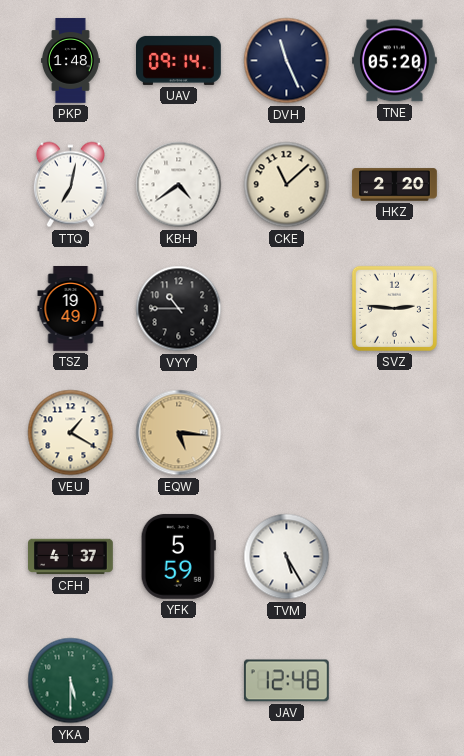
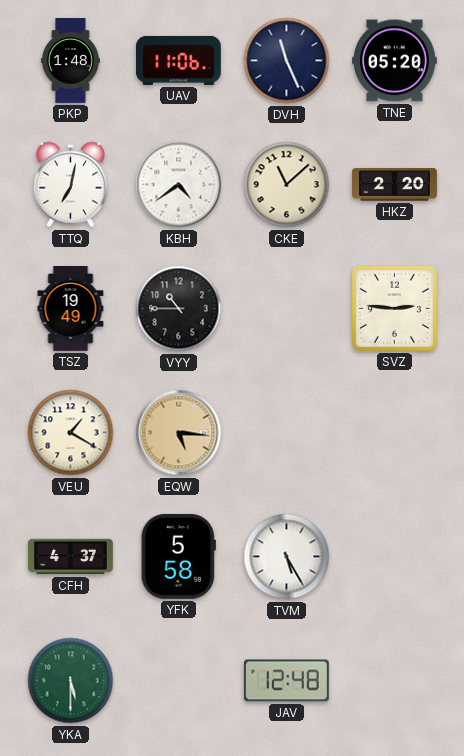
UAV: 09:14 -> 11:06 (179, 60)
YFK: 5:59 -> 5:58 (178, 556)
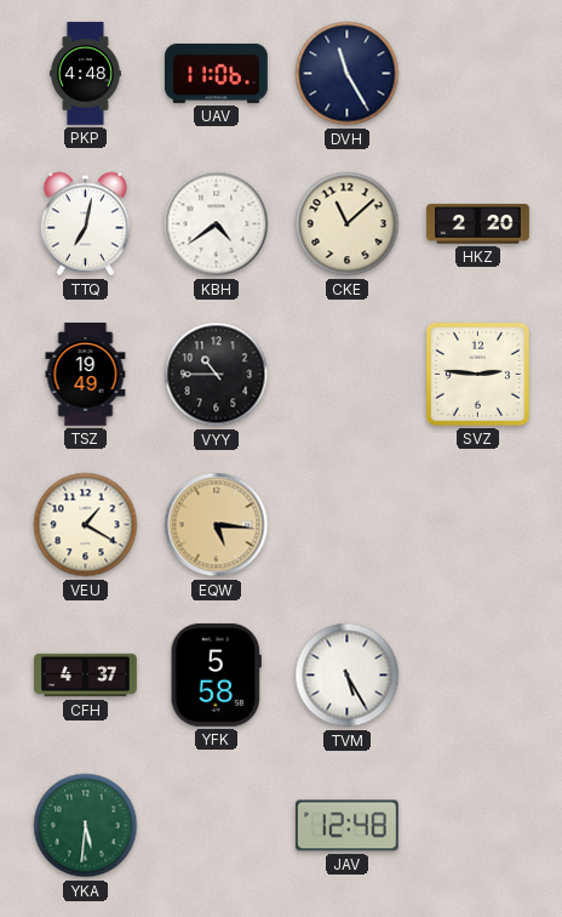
PKP: 1:48 -> 4:48 (85, 74)
DVH: 11:26 -> 11:25 (348, 74)
TNE: 05:20 -> none (395, 61)
YKA: 5:30 -> 5:31 (86, 826)
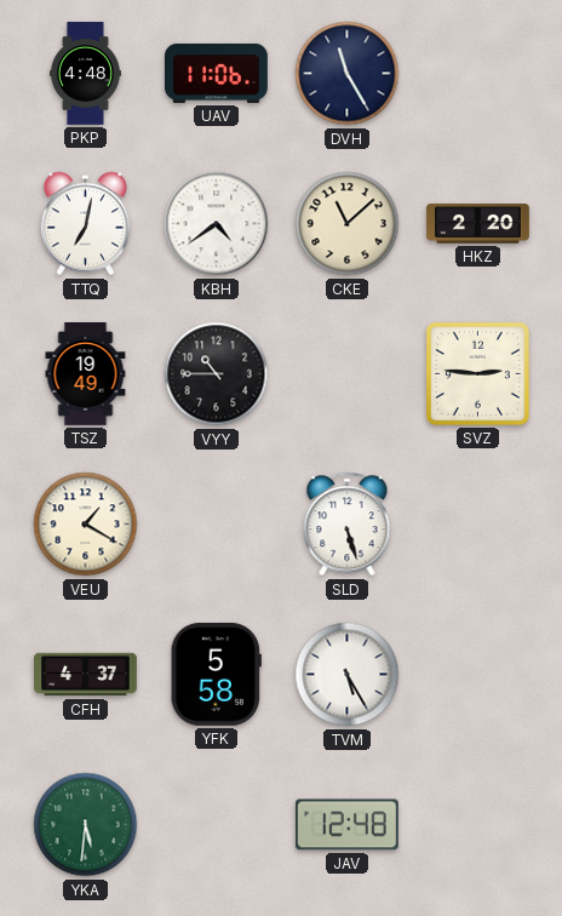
EQW: 5:16 -> none (217, 525)
SLD: none -> 5:27 (348, 525)
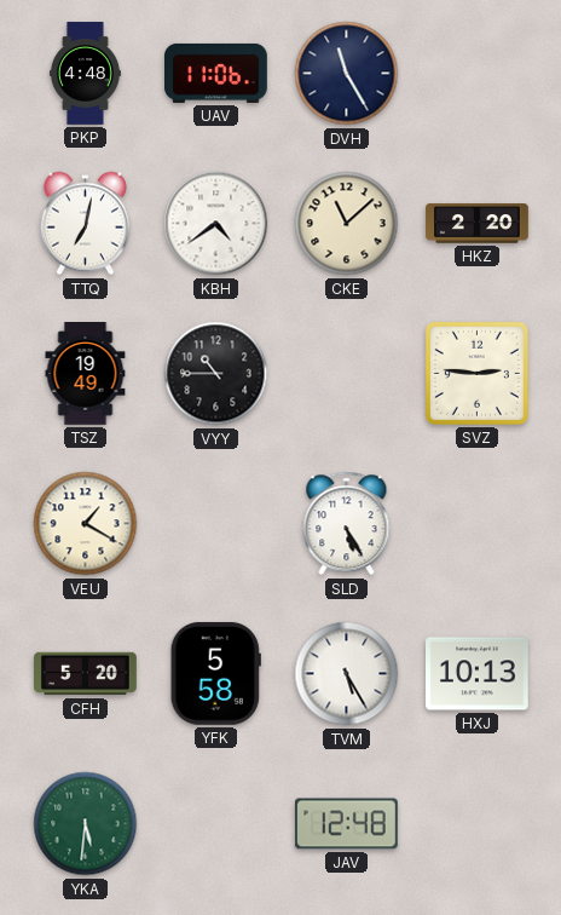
SLD: 5:27 -> 5:25 (347, 524)
CFH: 4:37 -> 5:20 (86, 674)
HXJ: none -> 10:13 (478, 674)
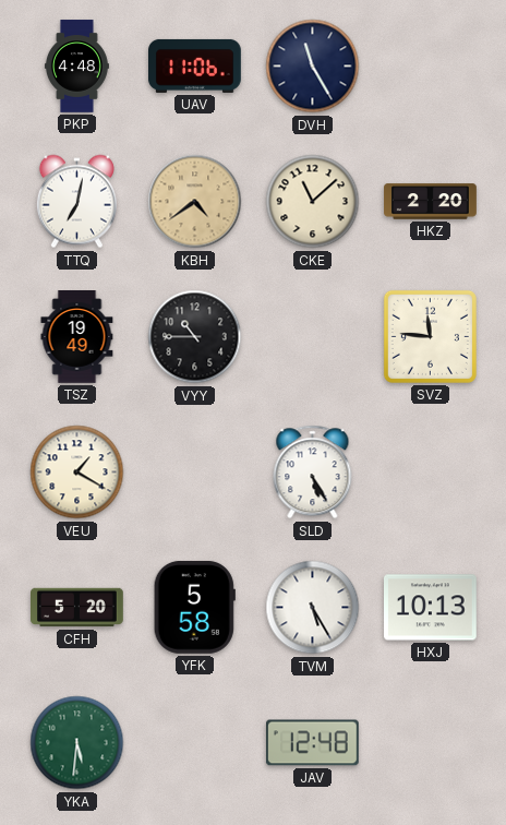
KBH dial: white -> champagne (195, 202)
SVZ: 2:46 -> 11:46 (430, 336)
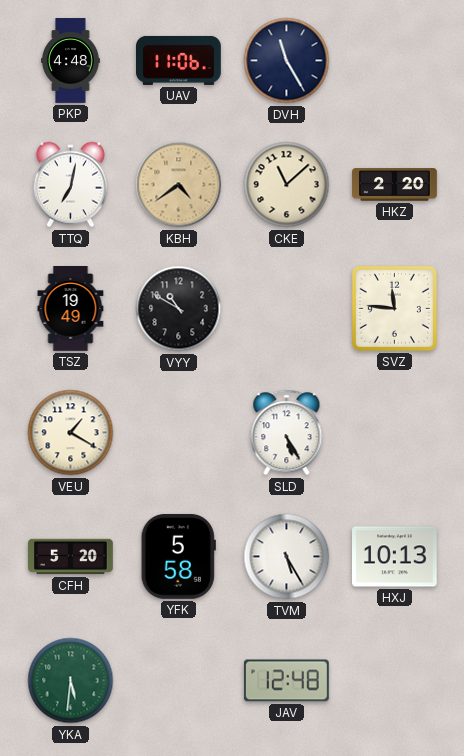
VYY: 10:45 -> 10:50 (179, 309)
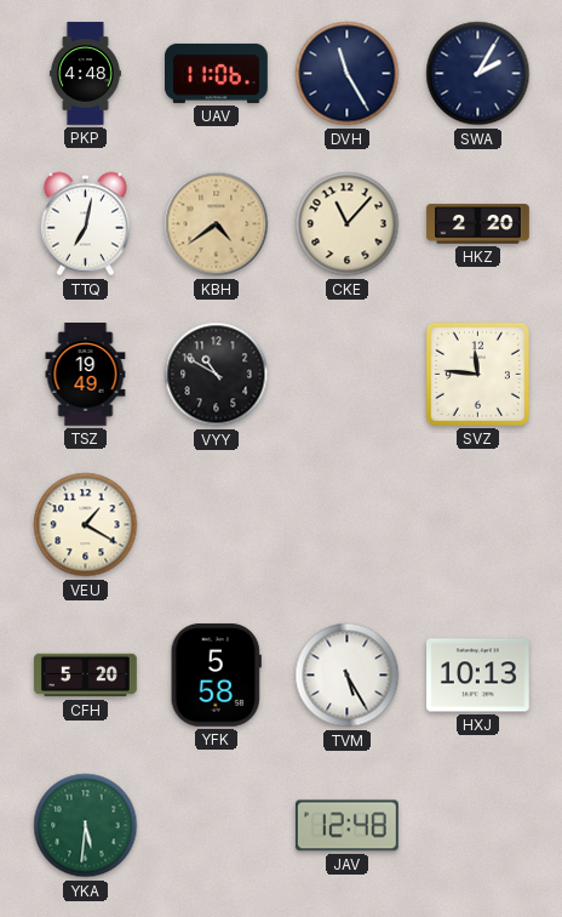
SWA: none -> 2:05 (478, 74)
CKE: 11:08 -> 11:07 (348, 224)
SLD: 5:25 -> none (287, 433)
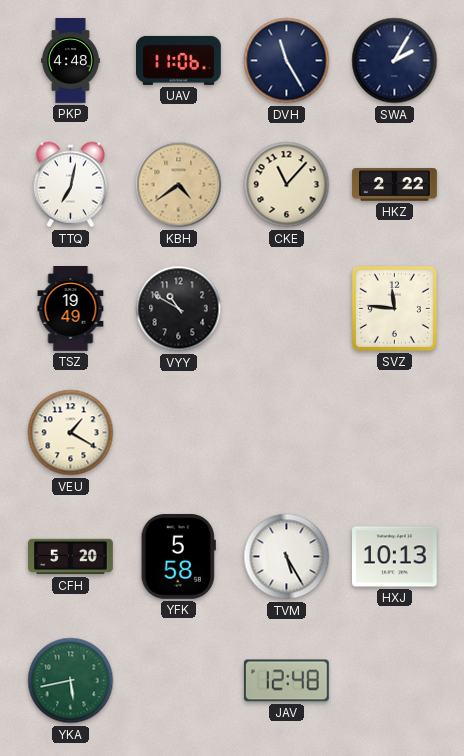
HKZ: 2:20 -> 2:22 (395, 185)
YKA: 5:31 -> 5:43 (71, 681)
